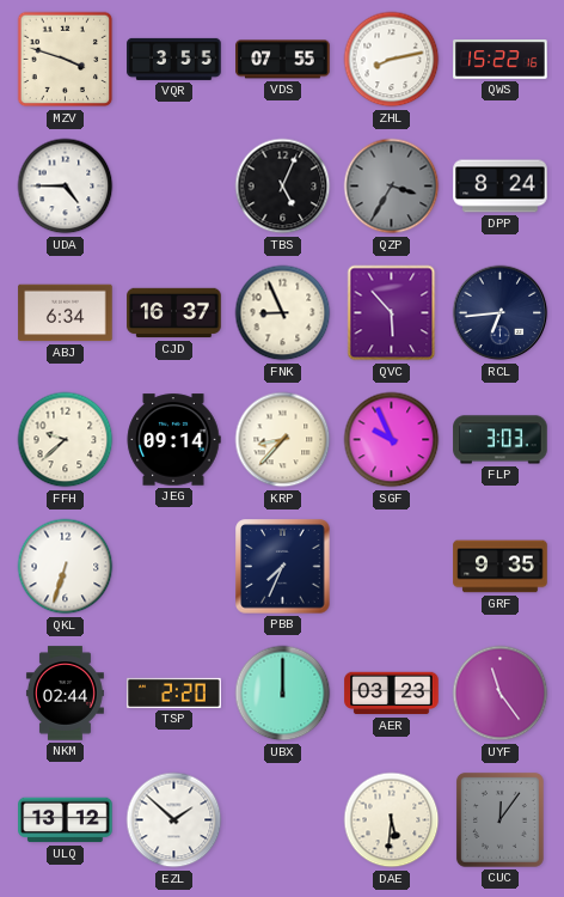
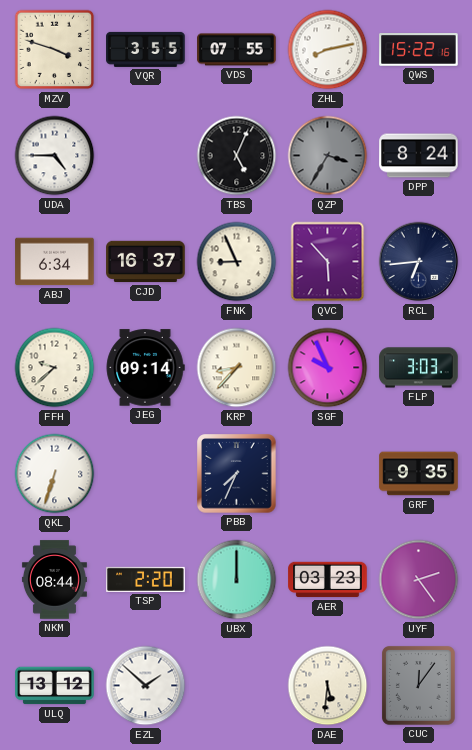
NKM: 02:44 -> 08:44 (54, 580)
UYF: 11:24 -> 2:24 (419, 580)
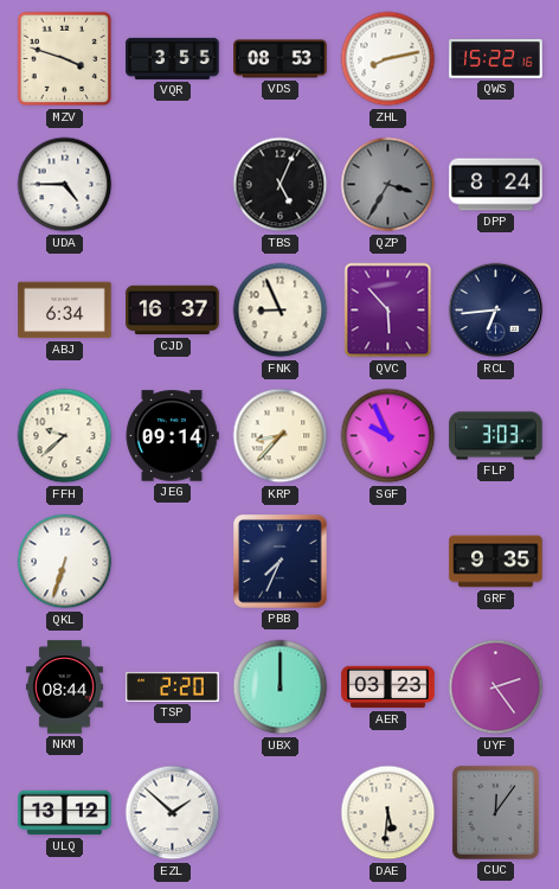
VDS: 07:55 -> 08:53 (281, 59)
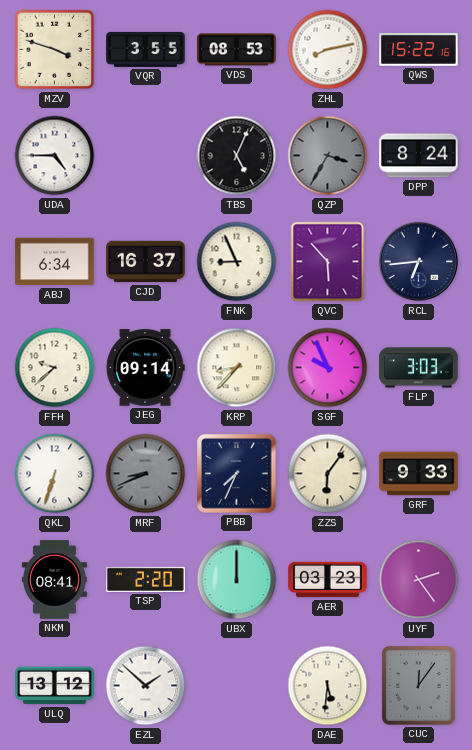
MRF: none -> 8:41 (146, 474)
ZZS: none -> 6:06 (328, 474)
GRF: 9:35 -> 9:33 (419, 474)
NKM: 08:44 -> 08:41 (54, 580)
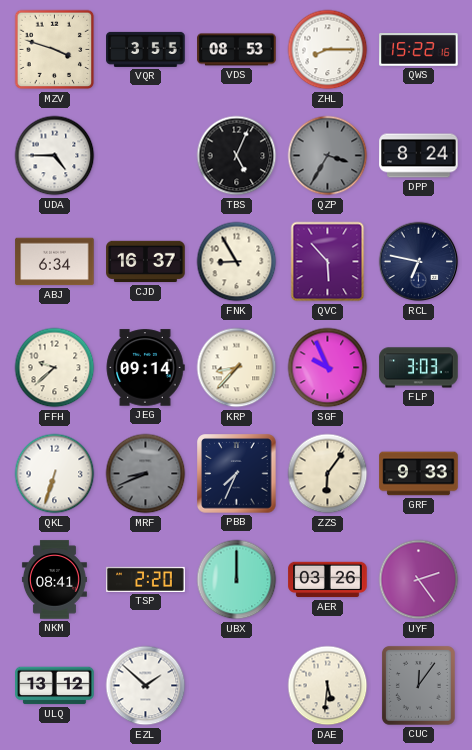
ZHL: 8:13 -> 8:15 (328, 50)
FNK: 8:56 -> 8:55 (237, 262)
RCL: 6:44 -> 6:47 (419, 262)
AER: 03:23 -> 03:26 (328, 580)
